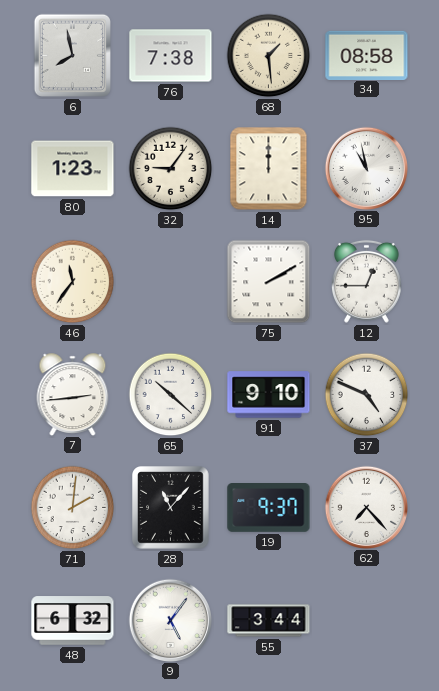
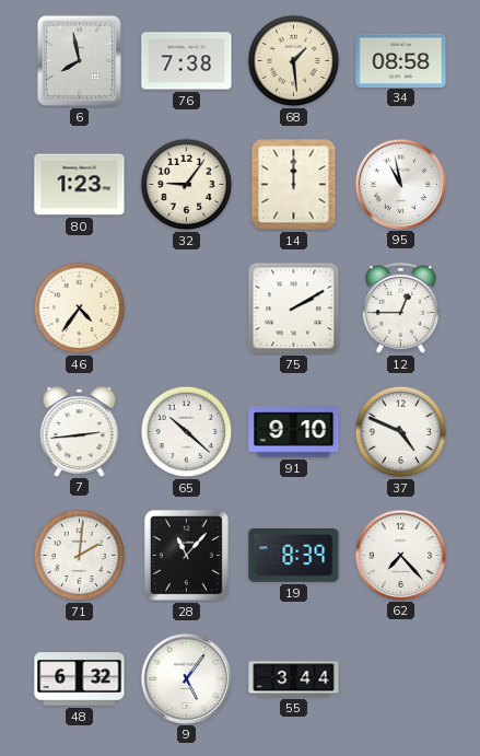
46: 11:36 -> 4:36 (80, 309)
19: 9:37 -> 8:39 (294, 556)
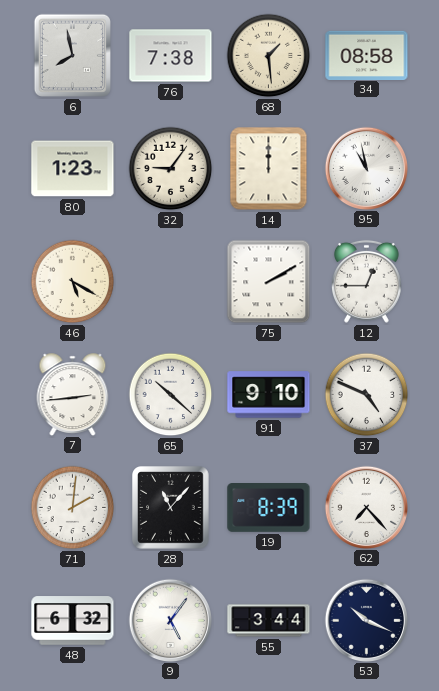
46: 4:36 -> 5:20 (73, 282)
53: none -> 10:19 (366, 620)
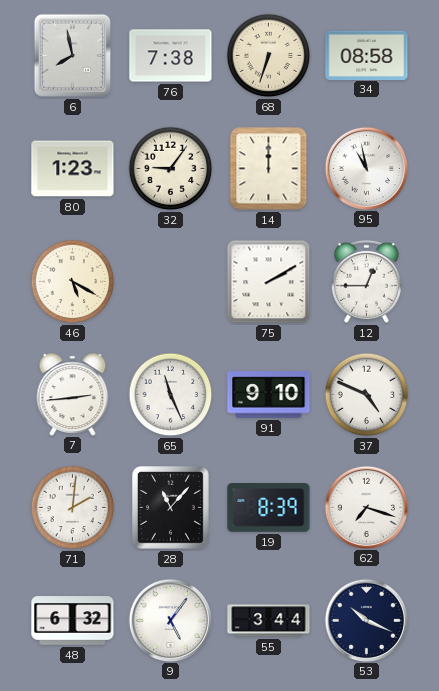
68: 1:29 -> 6:33 (269, 56)
65: 10:22 -> 11:26 (171, 395)
62: 7:23 -> 7:18 (366, 507)
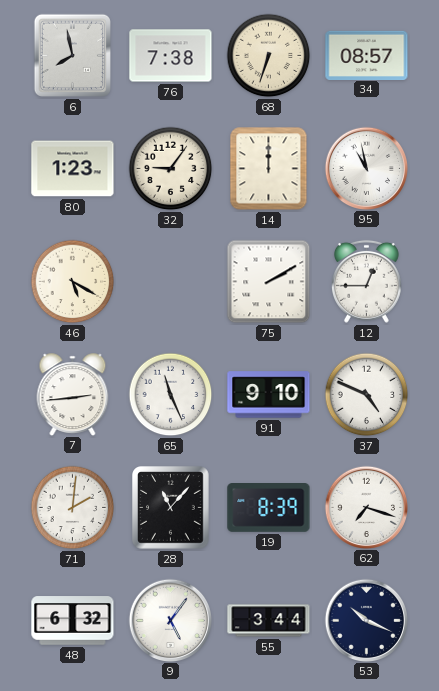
34: 08:58 -> 08:57 (367, 55)
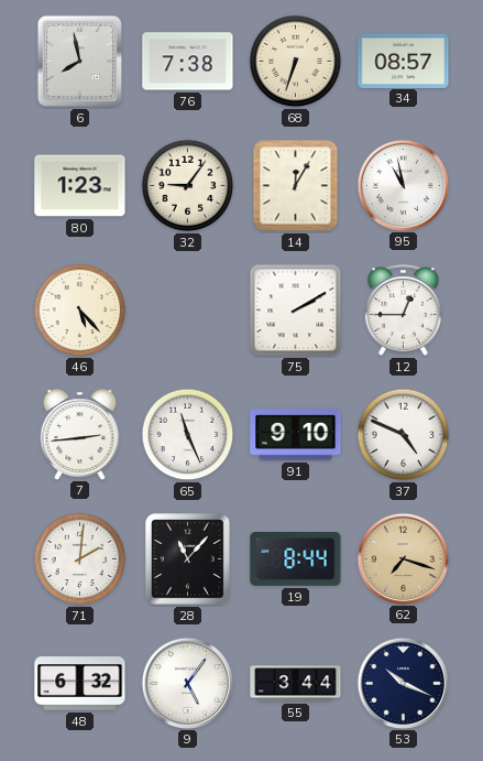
14: 12:00 -> 12:05 (296, 186)
46: 5:20 -> 5:23 (80, 311)
19: 8:39 -> 8:44 (296, 559)
62 dial: white -> champagne (403, 558)
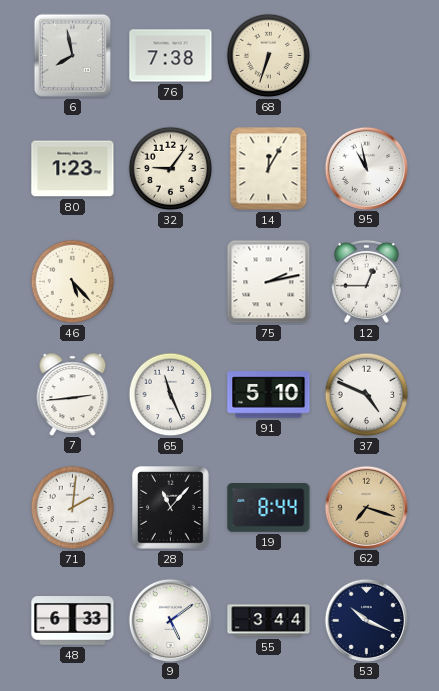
34: 08:57 -> none (404, 61)
75: 2:10 -> 2:13 (269, 282)
91: 9:10 -> 5:10 (269, 395)
48: 6:32 -> 6:33 (73, 621)
9: 5:06 -> 5:09 (170, 620)
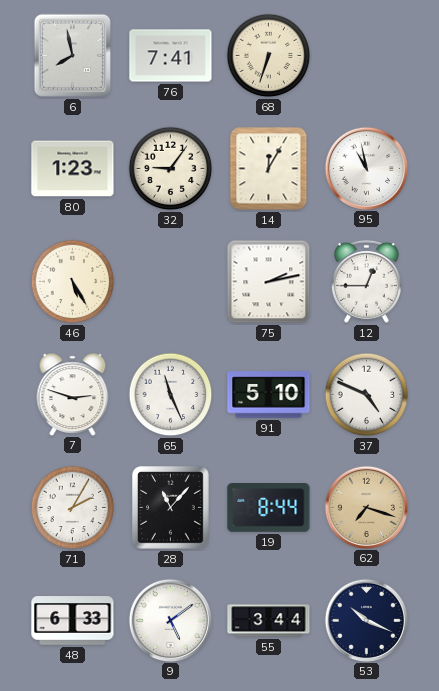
76: 7:38 -> 7:41 (171, 56)
46: 5:23 -> 5:25 (73, 282)
7: 2:44 -> 2:48 (73, 394)
71: 2:01 -> 2:05 (73, 508)
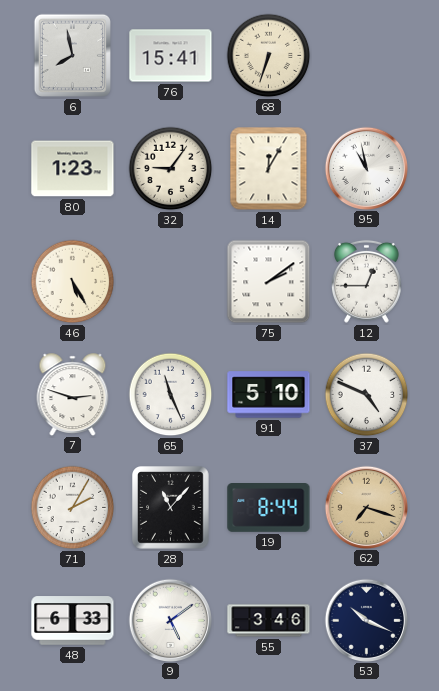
76: 7:41 -> 15:41 (171, 56)
75: 2:13 -> 2:09 (269, 282)
55: 3:44 -> 3:46 (269, 621)
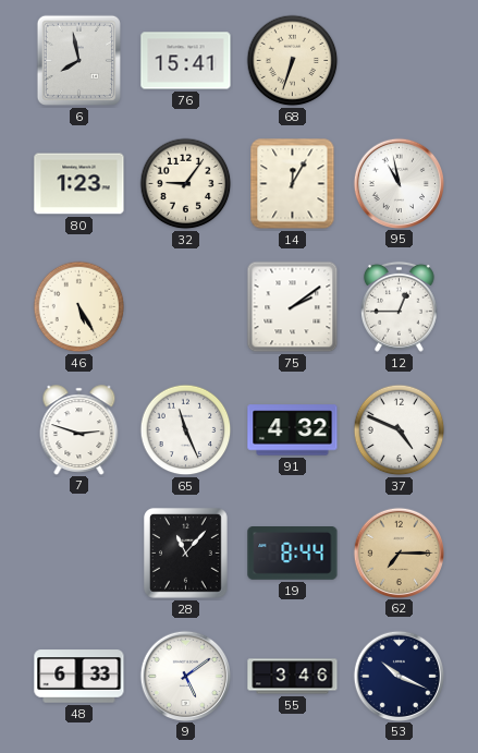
91: 5:10 -> 4:32 (293, 430)
71: 2:05 -> none (73, 508)
62: 7:18 -> 7:15 (399, 552)
